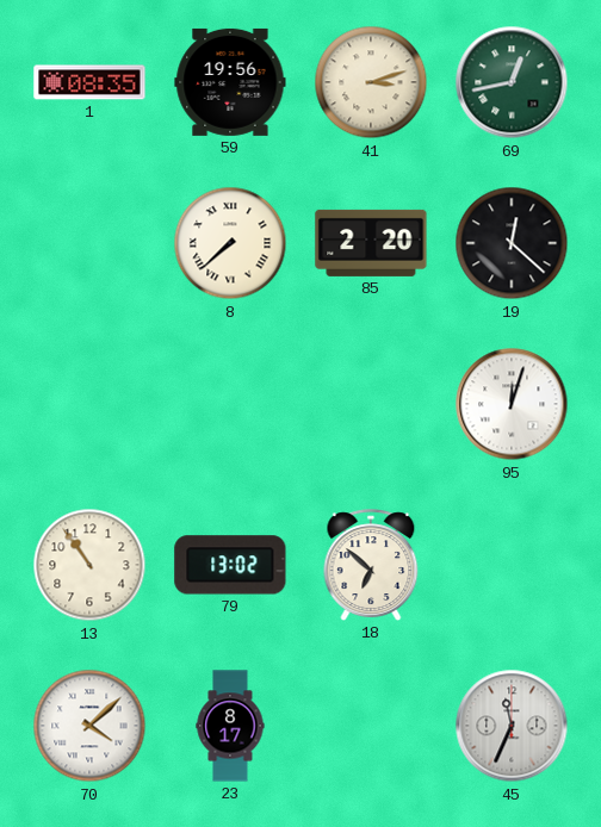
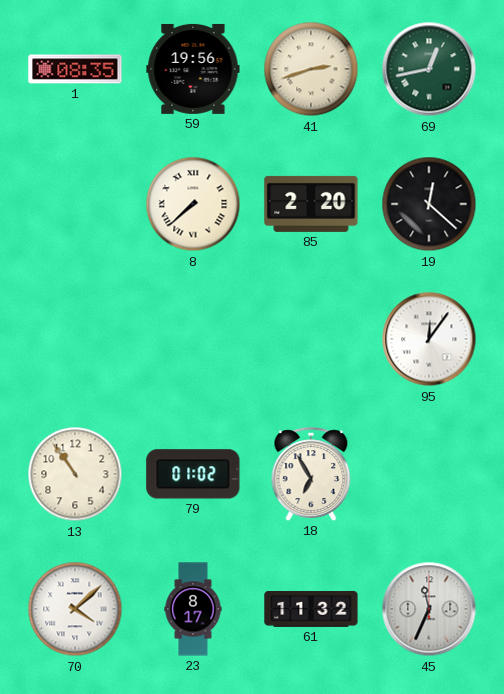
41: 3:12 -> 2:42 (311, 69)
95: 12:03 -> 12:06 (429, 339)
79: 13:02 -> 01:02 (193, 474)
18: 6:52 -> 6:55 (311, 474)
61: none -> 11:32 (311, 610)
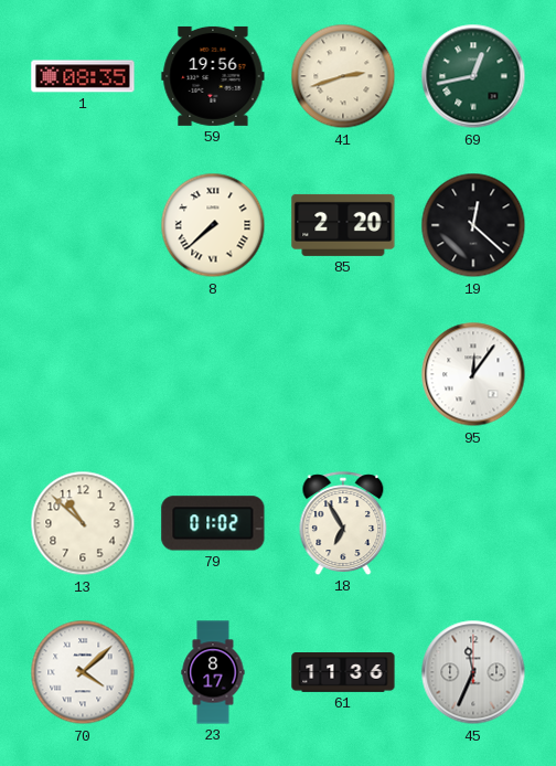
13: 10:54 -> 10:52 (83, 523)
61: 11:32 -> 11:36 (343, 673)
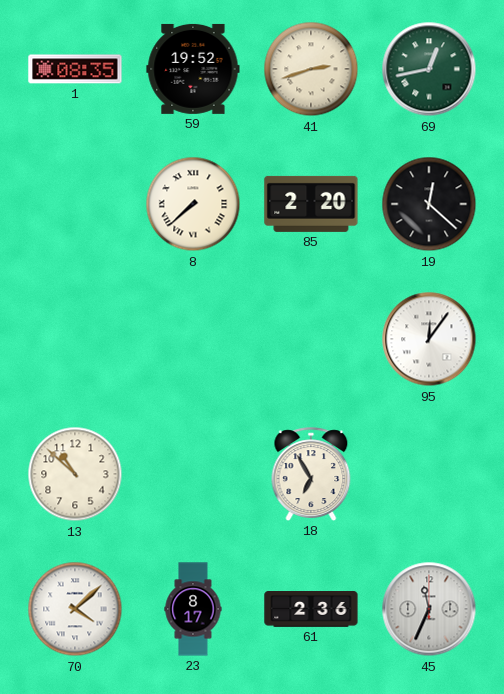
59: 19:56 -> 19:52 (193, 69)
79: 01:02 -> none (213, 523)
61: 11:36 -> 2:36 (311, 610)
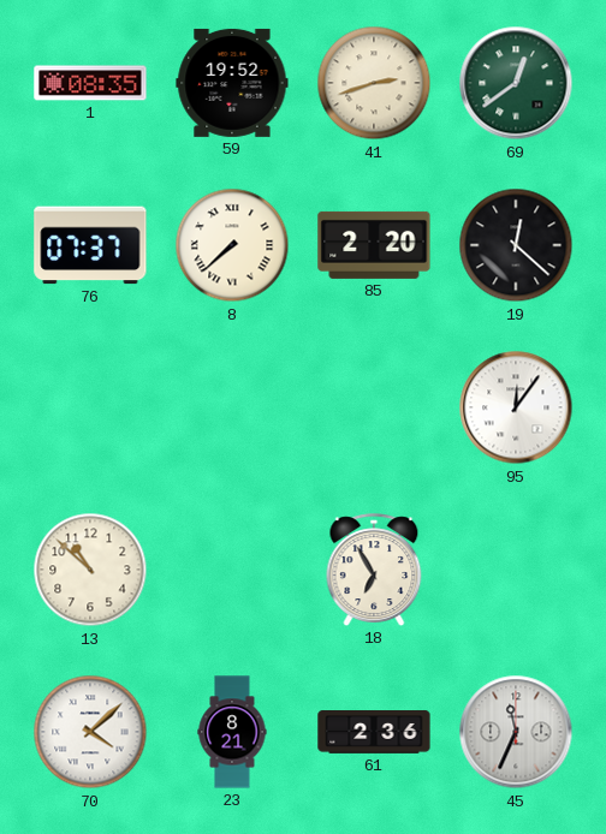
69: 12:43 -> 12:39 (516, 83)
76: none -> 07:37 (90, 245)
23: 8:17 -> 8:21 (232, 732)
